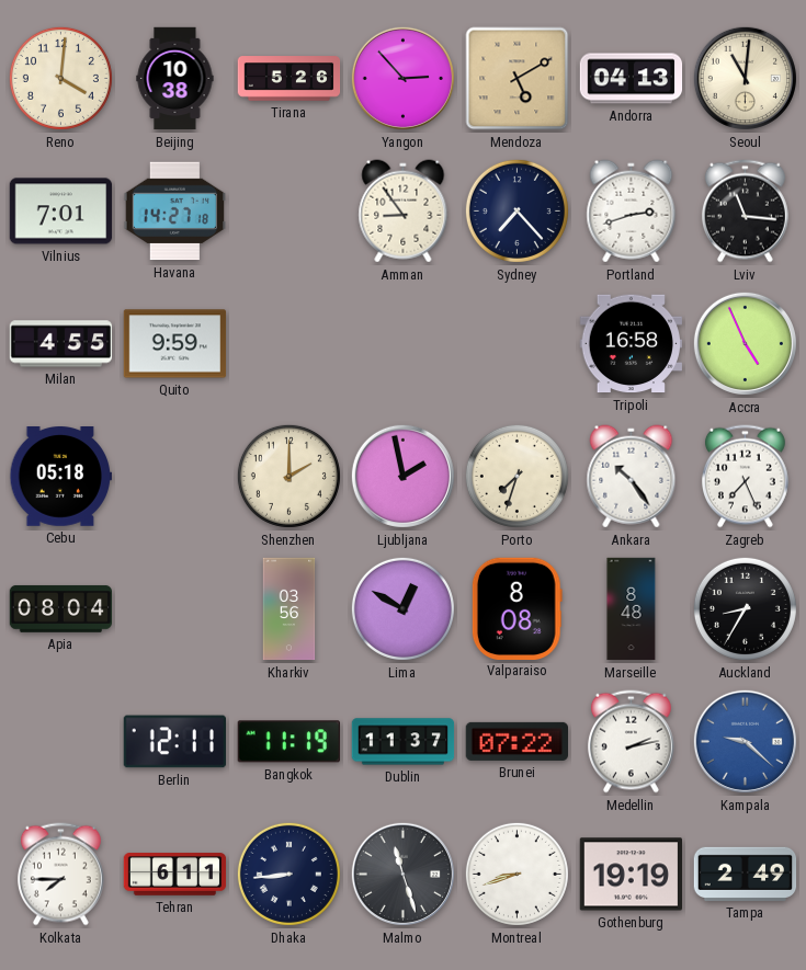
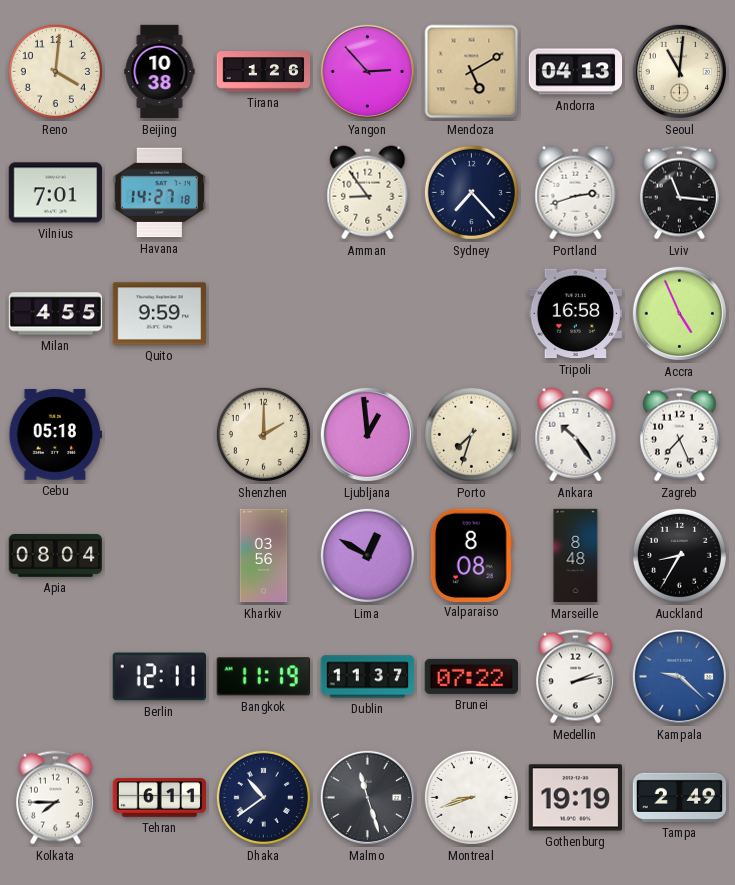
Tirana: 5:26 -> 1:26 (264, 72)
Ljubljana: 1:58 -> 12:59 (367, 434)
Dhaka: 8:44 -> 10:39 (263, 797)
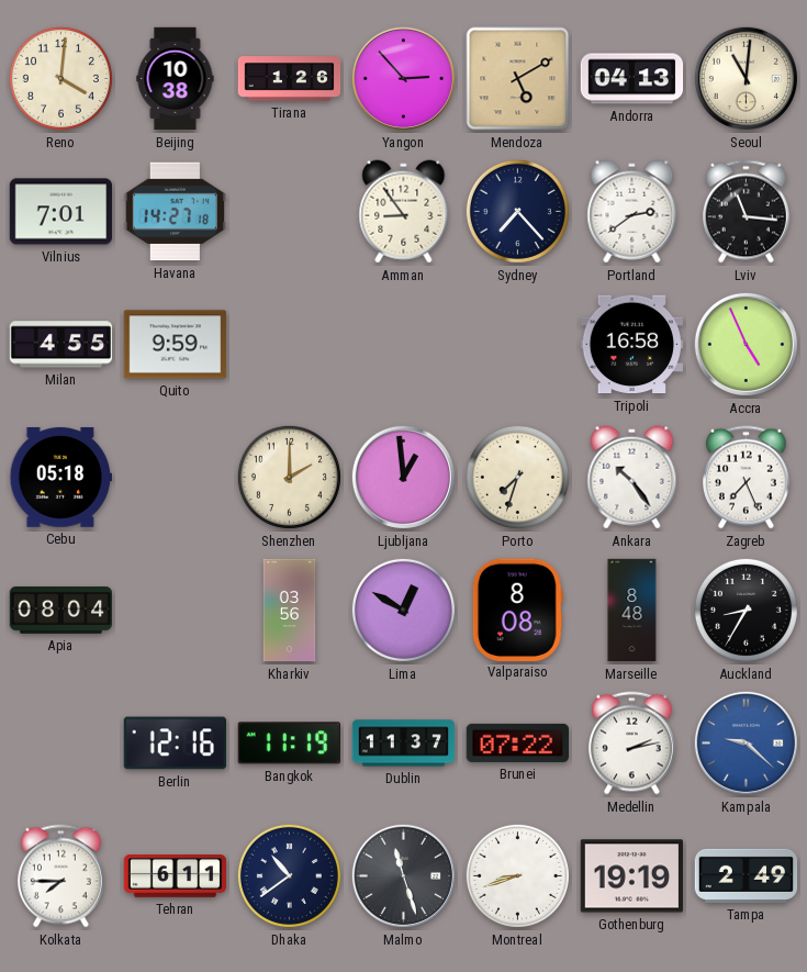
Portland: 2:42 -> 2:39 (632, 212)
Berlin: 12:11 -> 12:16 (175, 744)
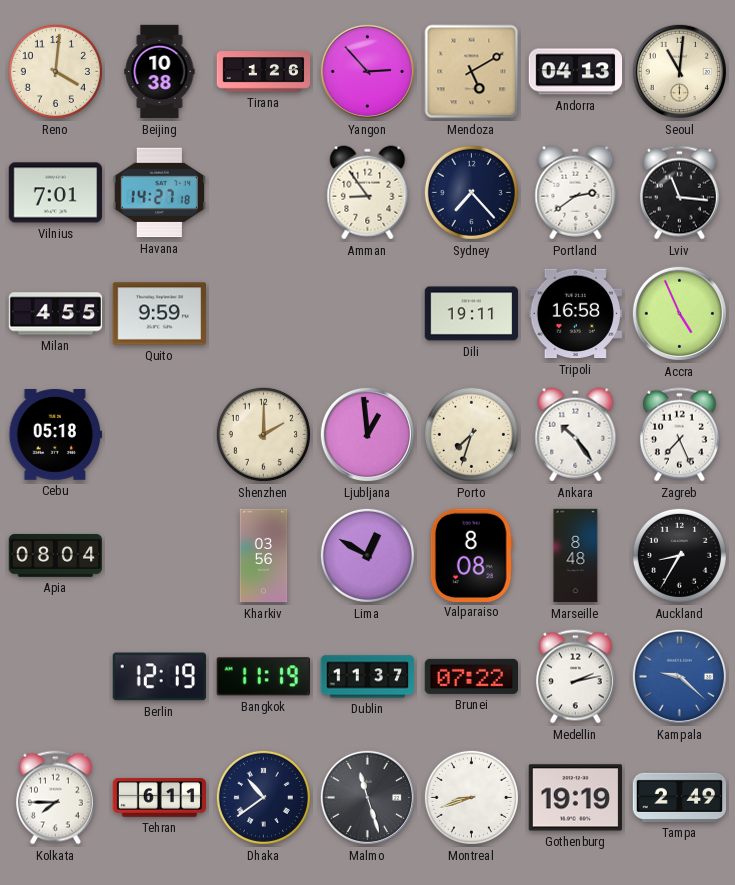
Dili: none -> 19:11 (472, 314)
Berlin: 12:16 -> 12:19 (159, 677)
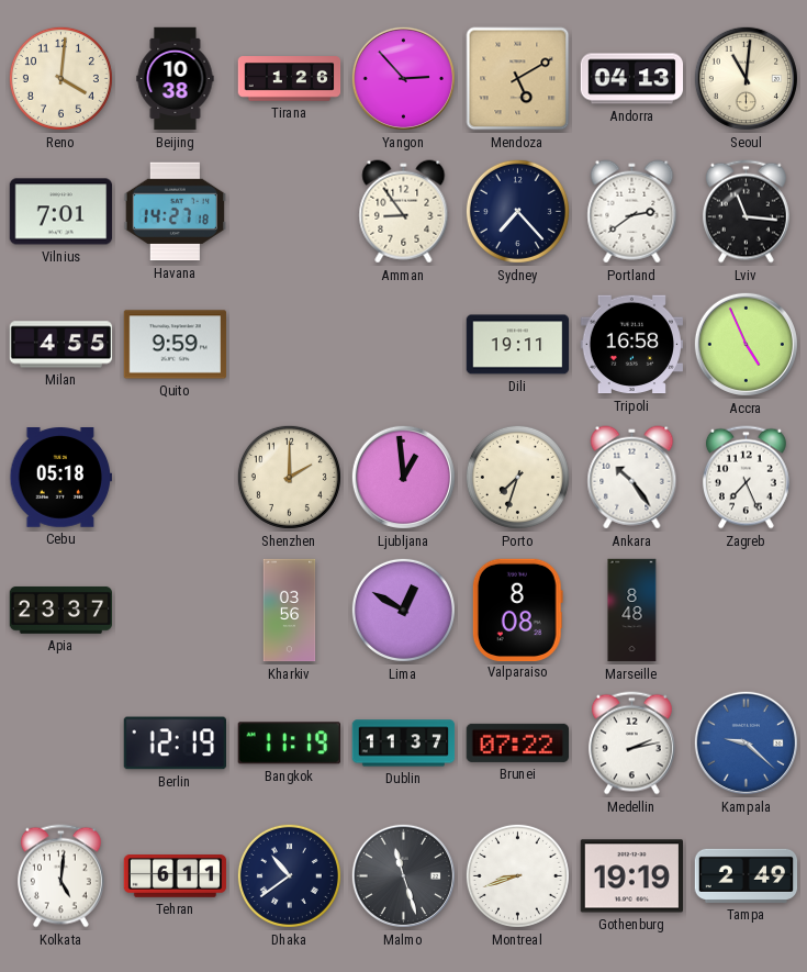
Apia: 08:04 -> 23:37 (61, 611)
Auckland: 8:35 -> none (679, 555)
Kolkata: 7:45 -> 5:01 (60, 876)
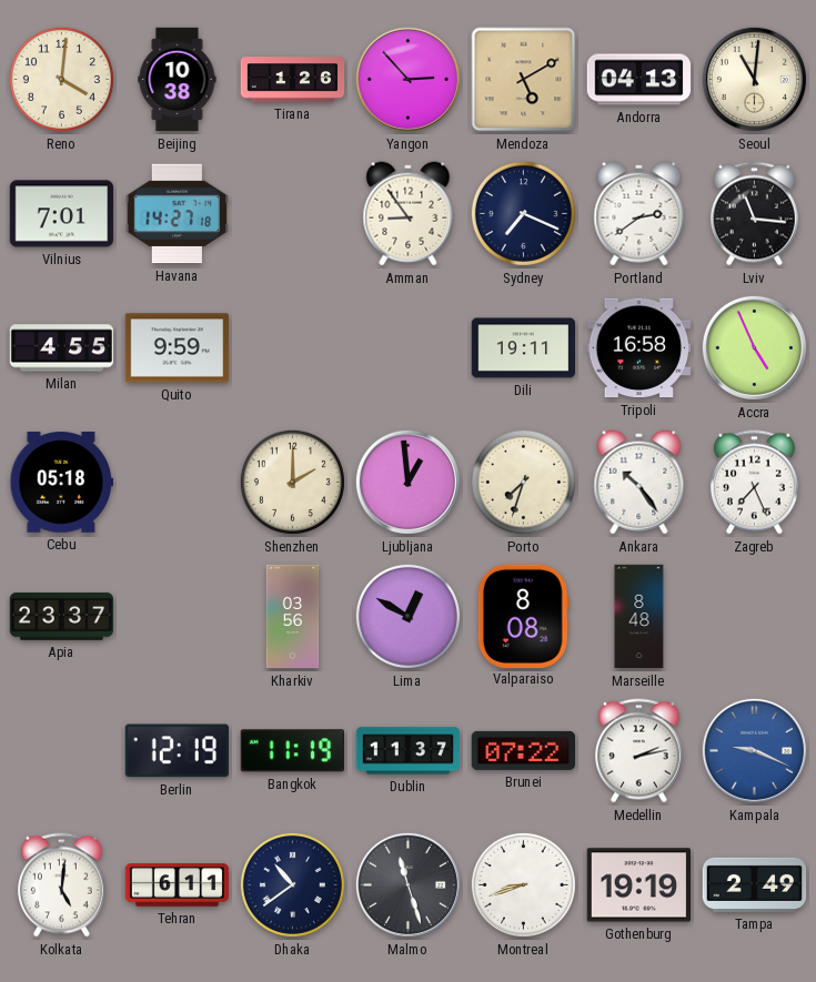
Sydney: 7:23 -> 7:19 (523, 213)
Kampala: 9:22 -> 9:19 (754, 750)
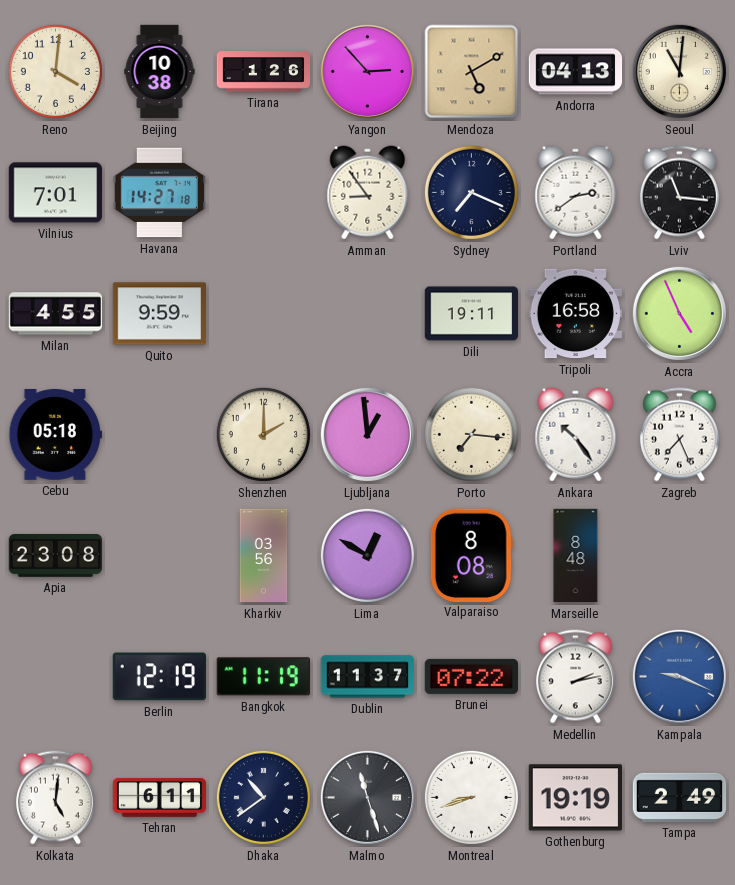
Porto: 7:33 -> 7:16 (471, 434)
Apia: 23:37 -> 23:08 (56, 556)
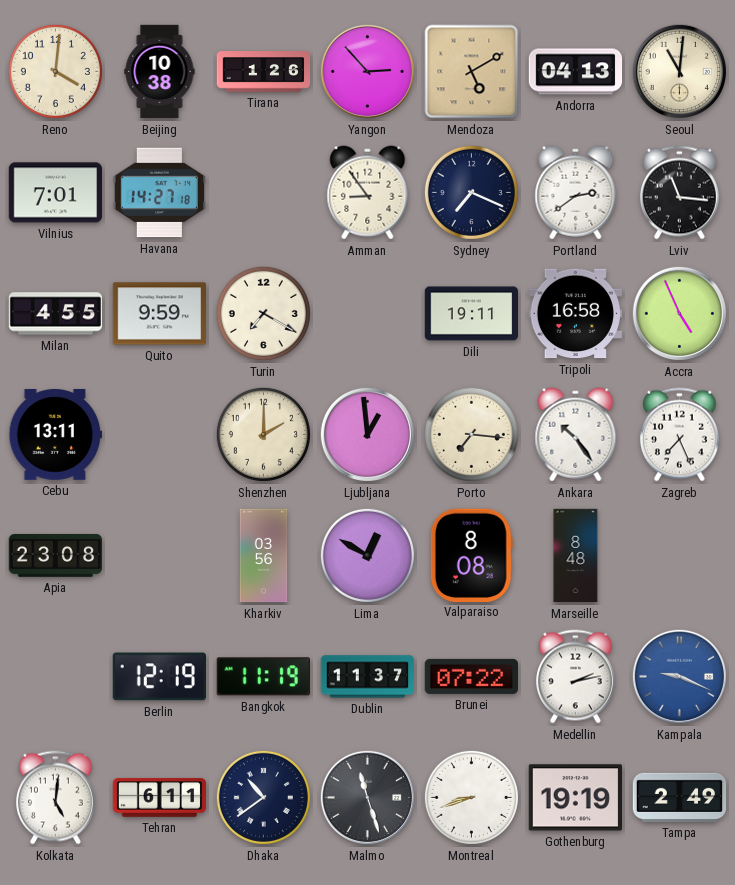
Turin: none -> 7:20 (263, 313)
Cebu: 05:18 -> 13:11 (56, 435)
